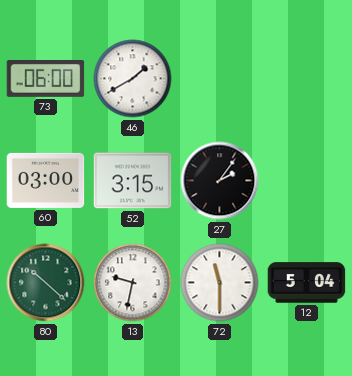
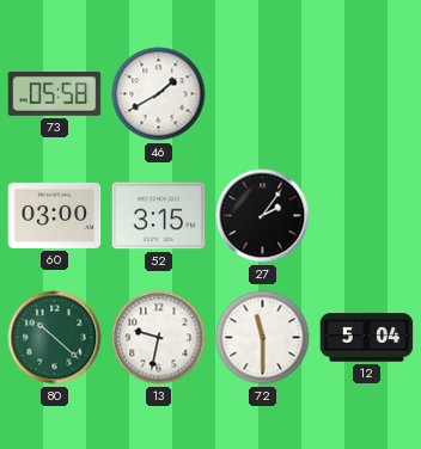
73: 06:00 -> 05:58 (55, 94)
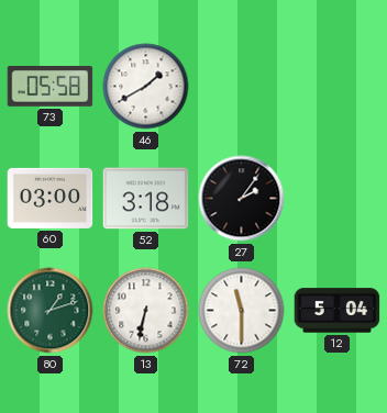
52: 3:15 -> 3:18 (146, 199)
80: 10:22 -> 1:12 (51, 311)
13: 9:32 -> 6:32 (146, 311)
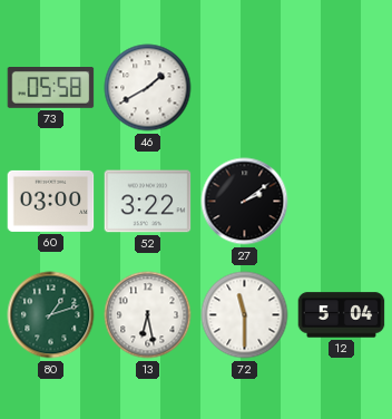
52: 3:18 -> 3:22 (148, 202)
27: 2:06 -> 2:09 (245, 202)
13: 6:32 -> 6:28 (148, 315)
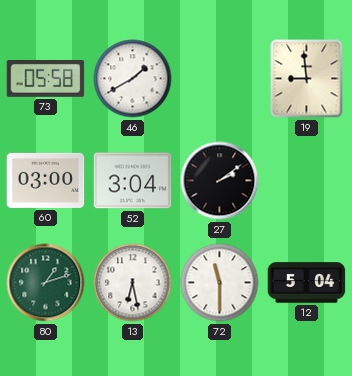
19: none -> 8:59 (307, 79)
52: 3:22 -> 3:04 (133, 181)
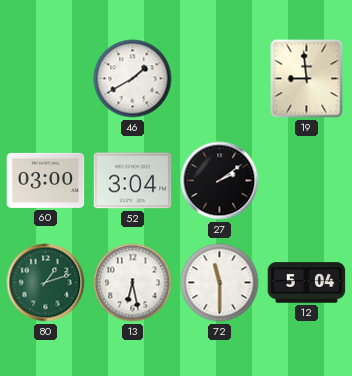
73: 05:58 -> none (46, 79)
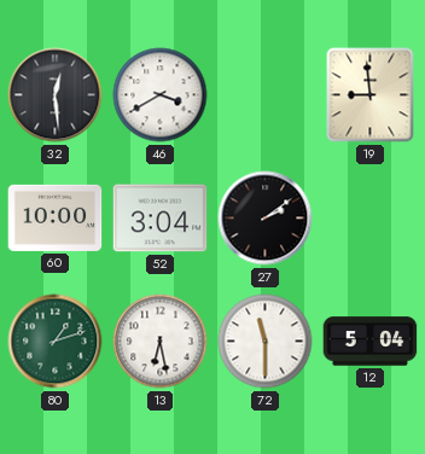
32: none -> 12:29 (56, 95)
46: 1:40 -> 3:40 (161, 95)
60: 03:00 -> 10:00 (56, 217)
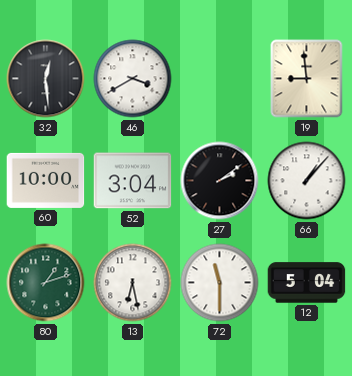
66: none -> 1:07 (307, 181)
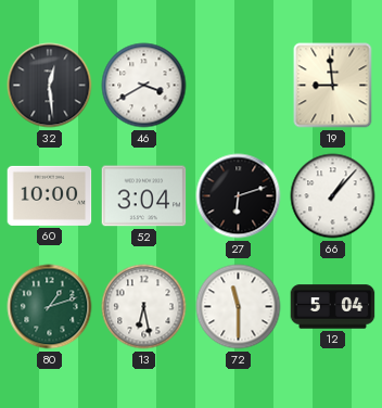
27: 2:09 -> 6:12 (239, 196)
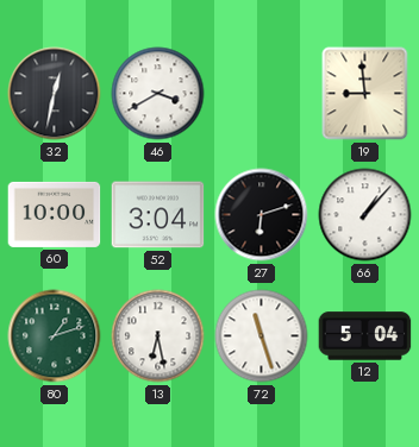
32: 12:29 -> 12:32 (55, 94)
72: 11:30 -> 11:27 (262, 336)
